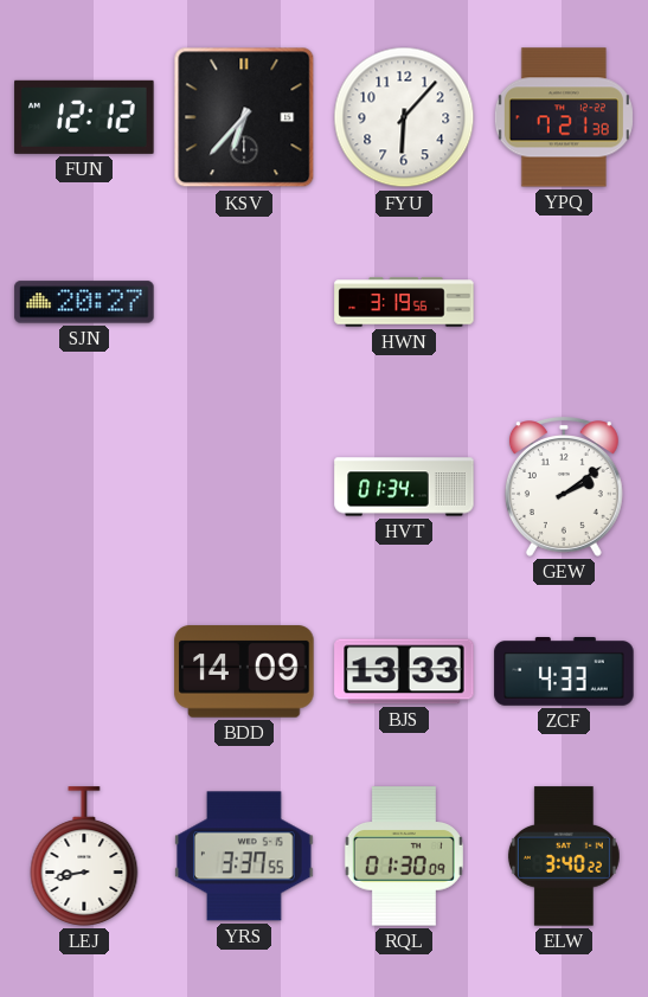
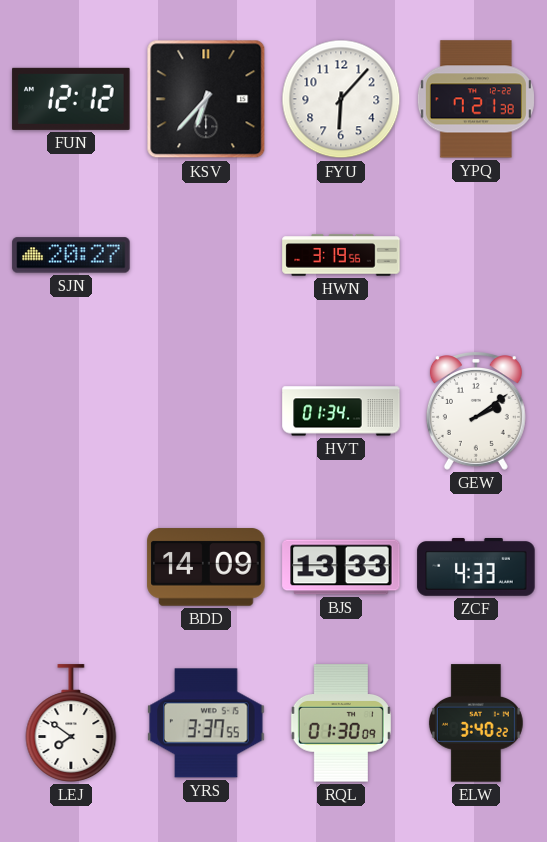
LEJ: 8:43 -> 7:51 (71, 723)
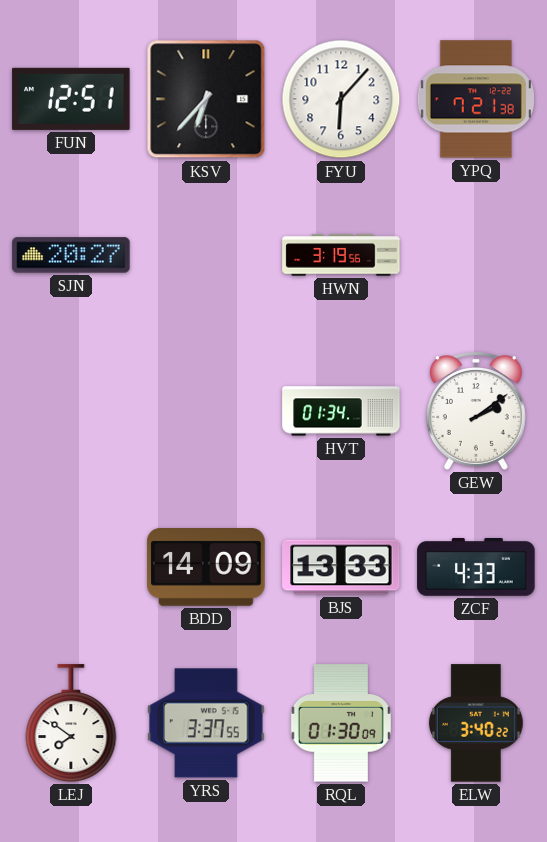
FUN: 12:12 -> 12:51 (71, 99)
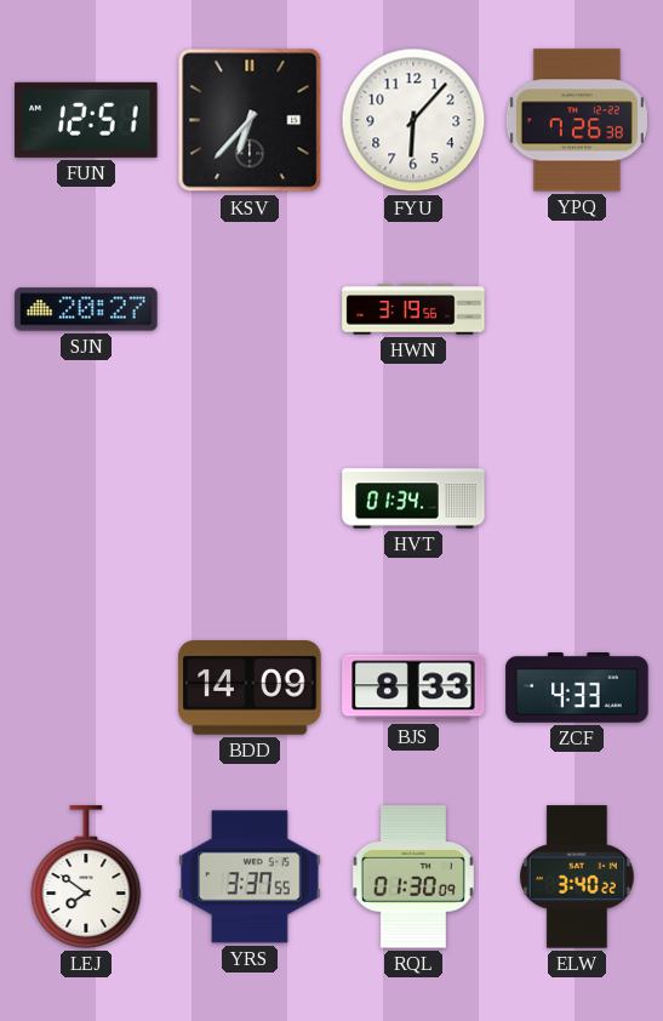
YPQ: 7:21 -> 7:26 (577, 120)
GEW: 2:09 -> none (476, 411)
BJS: 13:33 -> 8:33 (413, 688)
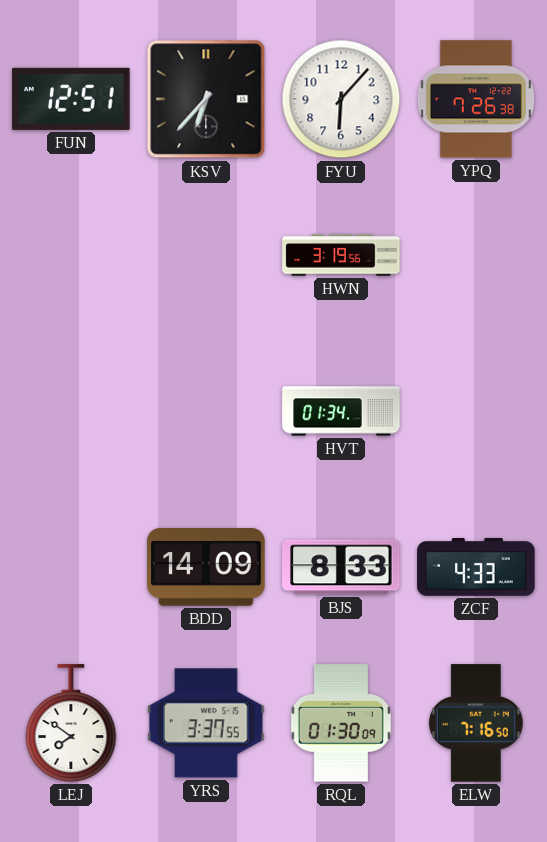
SJN: 20:27 -> none (86, 309)
ELW: 3:40 -> 7:16 (476, 723)
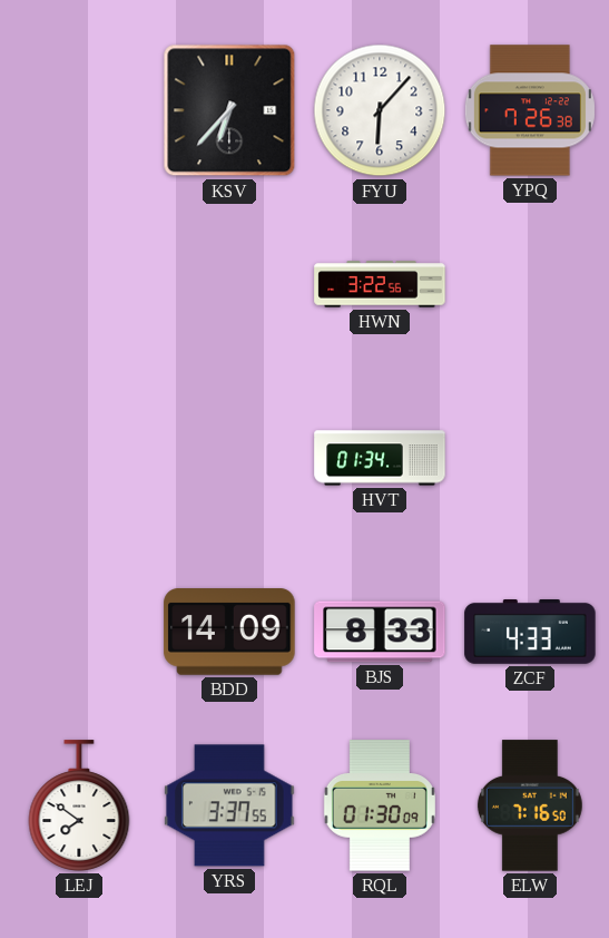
FUN: 12:51 -> none (71, 99)
HWN: 3:19 -> 3:22 (380, 284)
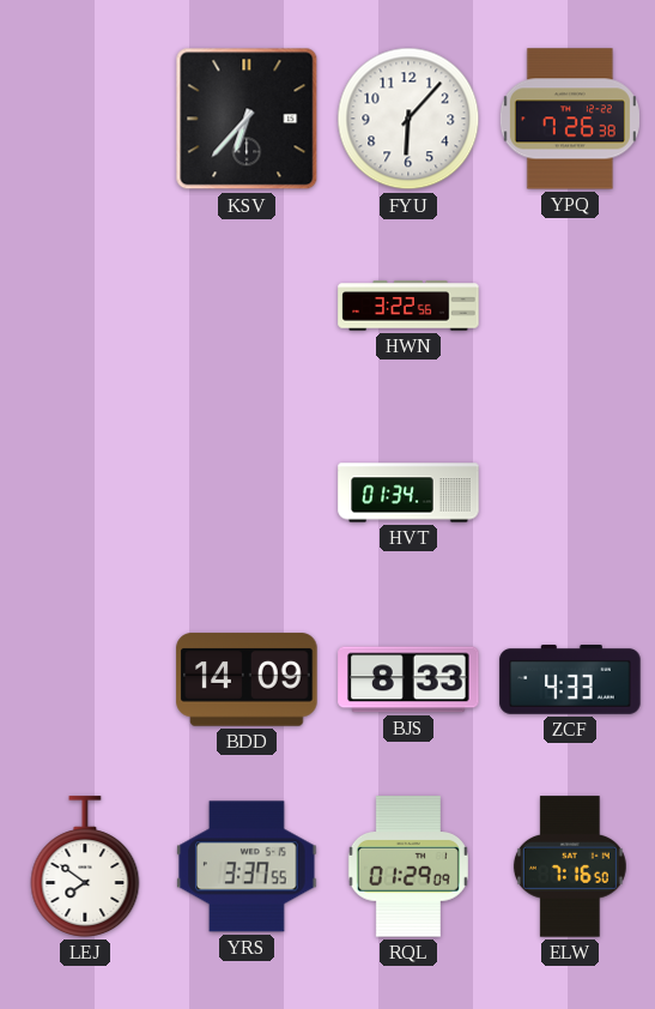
RQL: 01:30 -> 01:29 (408, 866)
